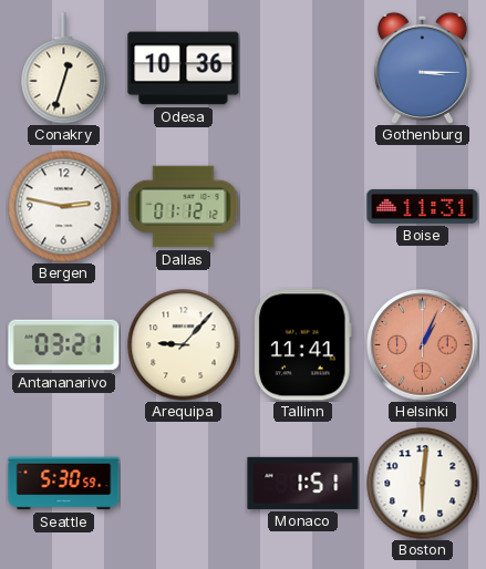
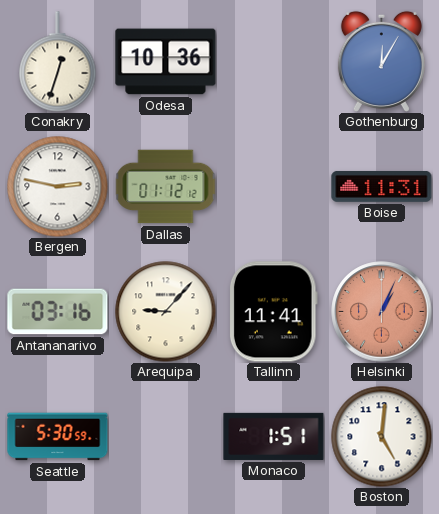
Gothenburg: 3:15 -> 12:05 (381, 61)
Antananarivo: 03:21 -> 03:16 (58, 312)
Boston: 6:01 -> 5:01 (382, 437)
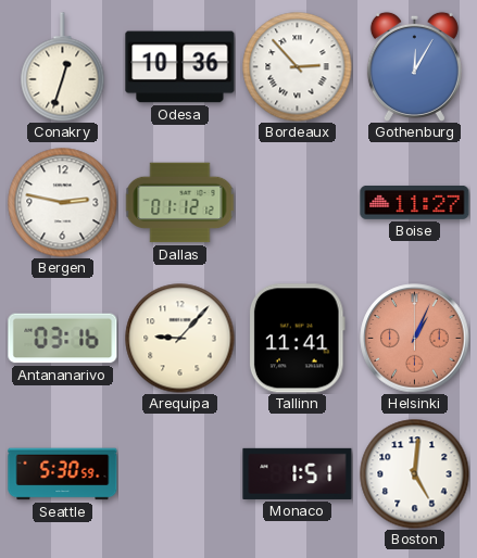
Bordeaux: none -> 2:53 (298, 67)
Boise: 11:31 -> 11:27 (415, 202)
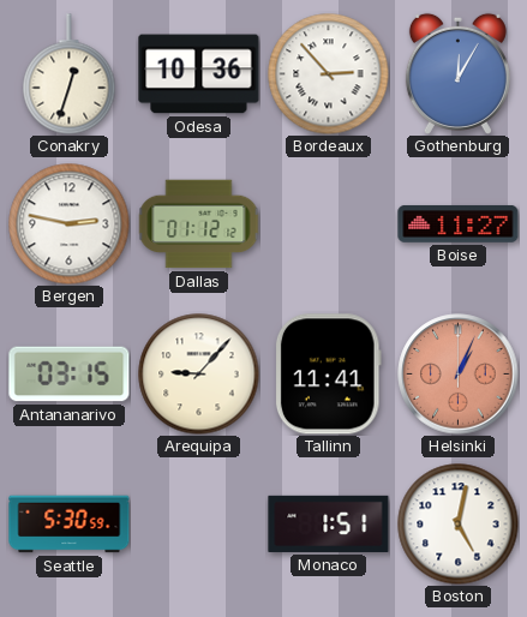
Antananarivo: 03:16 -> 03:15 (70, 375)
Boston: 5:01 -> 5:02 (459, 525)
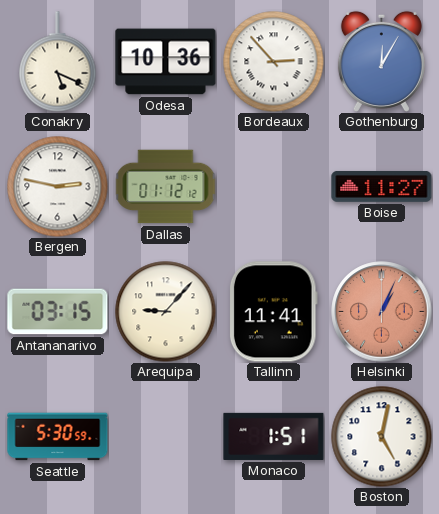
Conakry: 12:33 -> 5:19 (58, 62)
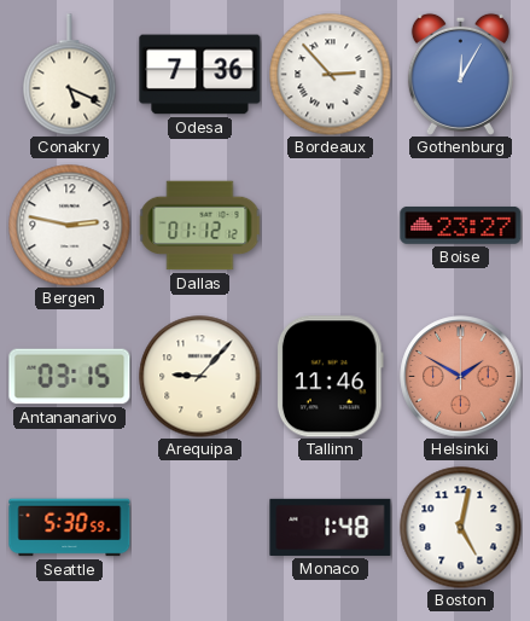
Odesa: 10:36 -> 7:36 (200, 75)
Boise: 11:27 -> 23:27 (461, 225)
Tallinn: 11:41 -> 11:46 (330, 377)
Helsinki: 1:04 -> 1:50 (461, 377)
Monaco: 1:51 -> 1:48 (331, 527)
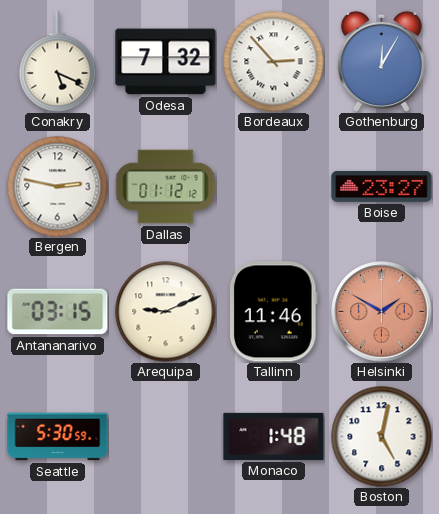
Odesa: 7:36 -> 7:32 (166, 62)
Arequipa: 9:07 -> 9:11 (166, 312)
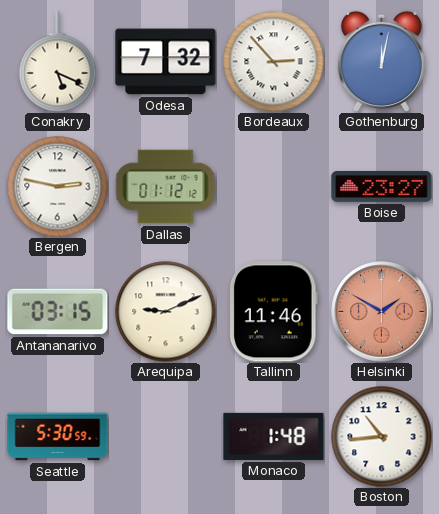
Gothenburg: 12:05 -> 12:02 (381, 61)
Boston: 5:02 -> 10:44 (382, 437)
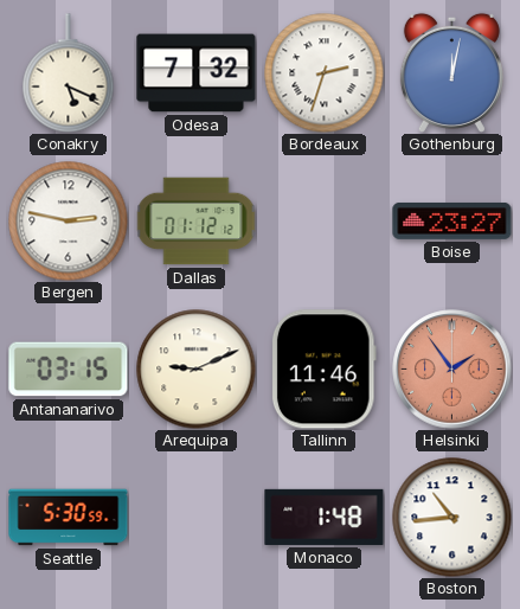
Bordeaux: 2:53 -> 2:33 (325, 73)
Helsinki: 1:50 -> 1:54 (452, 370)
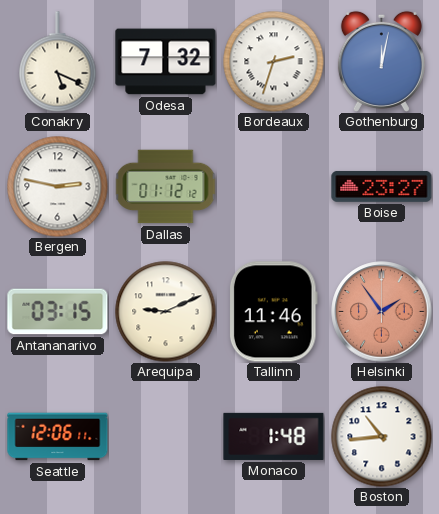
Seattle: 5:30 -> 12:06 (58, 437)
